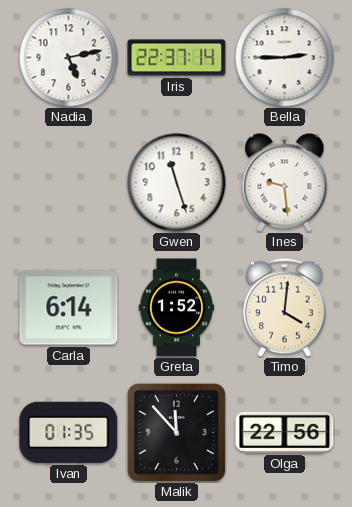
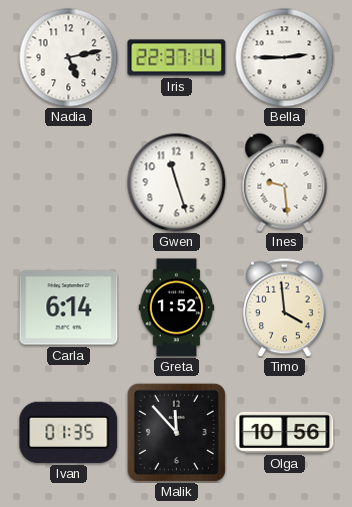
Timo: 4:01 -> 3:59 (285, 307)
Olga: 22:56 -> 10:56 (285, 432)
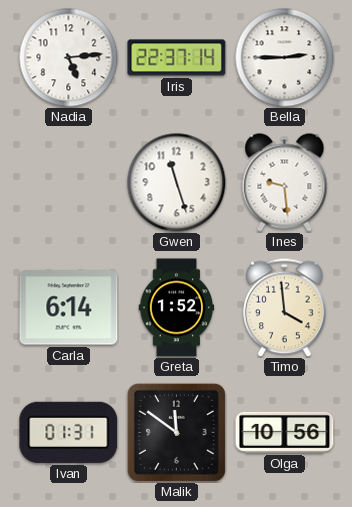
Nadia: 5:13 -> 5:14 (69, 58)
Ivan: 01:35 -> 01:31 (69, 432)
Malik: 11:53 -> 11:51 (176, 432)
